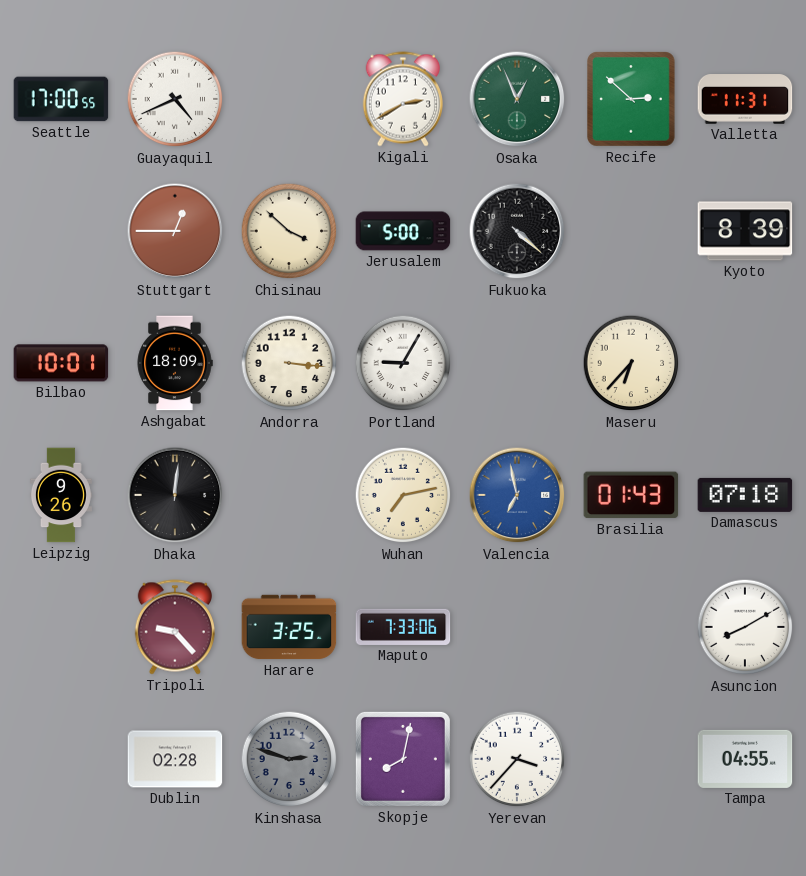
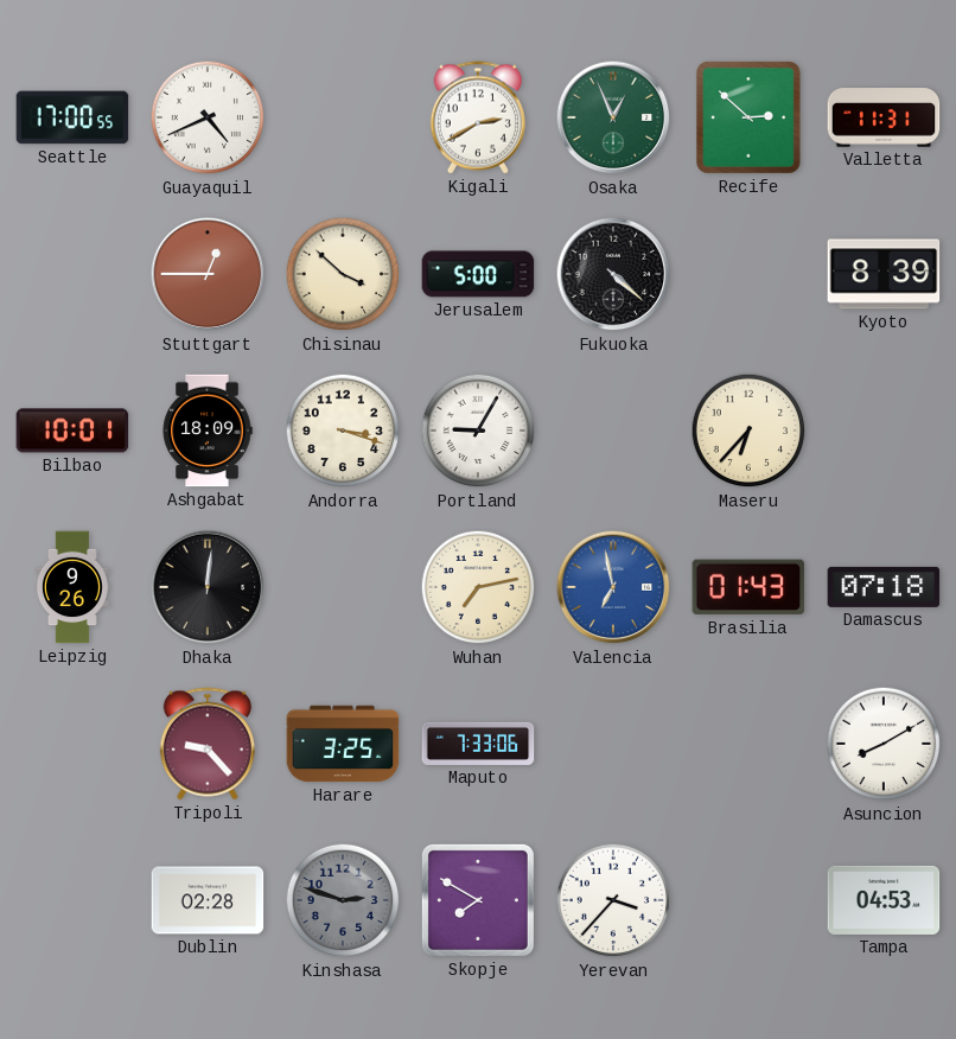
Andorra: 3:16 -> 3:18 (343, 431)
Skopje: 8:02 -> 7:50 (478, 900)
Tampa: 04:55 -> 04:53 (884, 900)
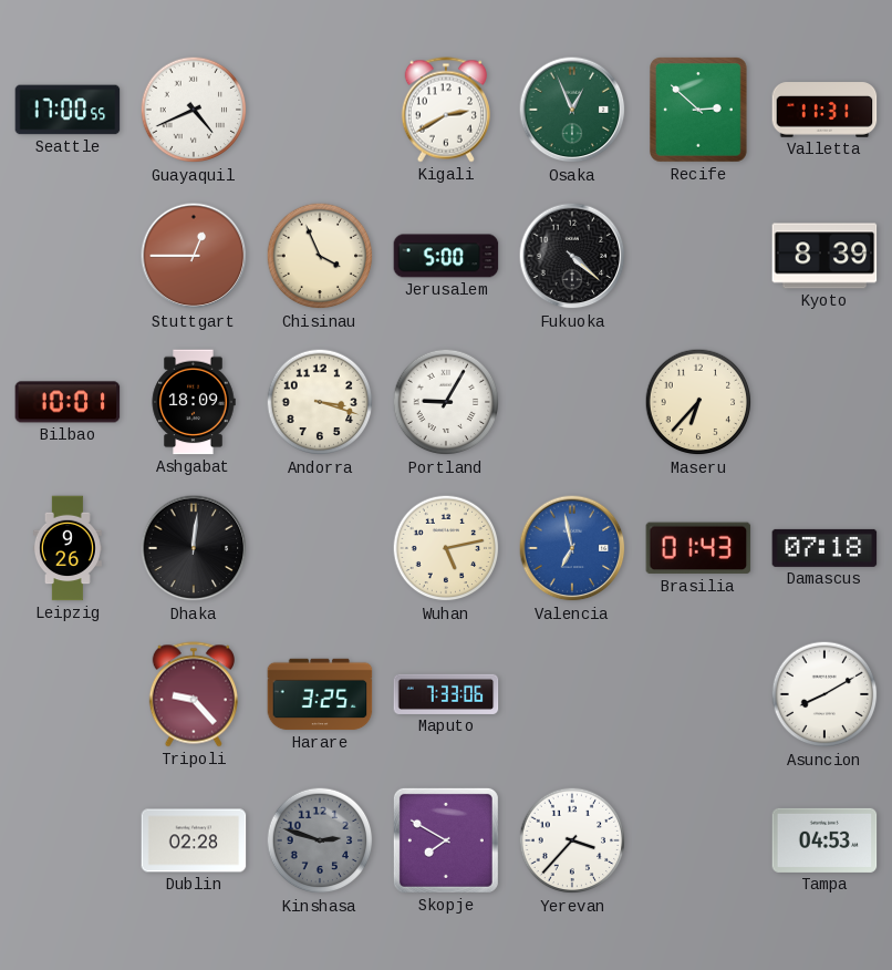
Chisinau: 3:52 -> 3:56 (320, 256)
Wuhan: 7:13 -> 5:13 (446, 548)
